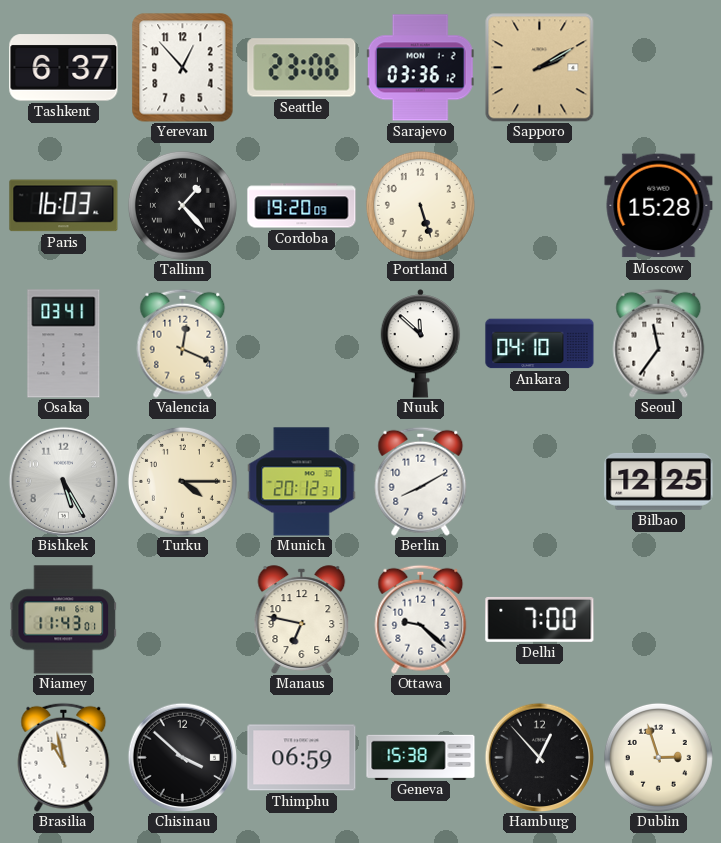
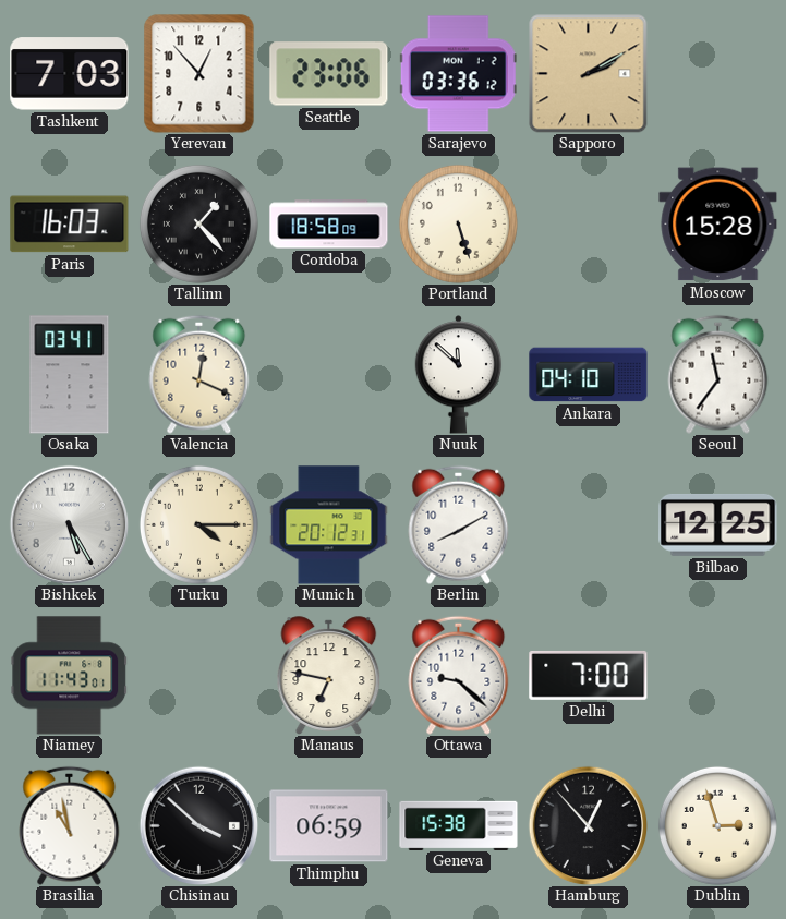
Tashkent: 6:37 -> 7:03 (70, 74)
Cordoba: 19:20 -> 18:58 (329, 225)
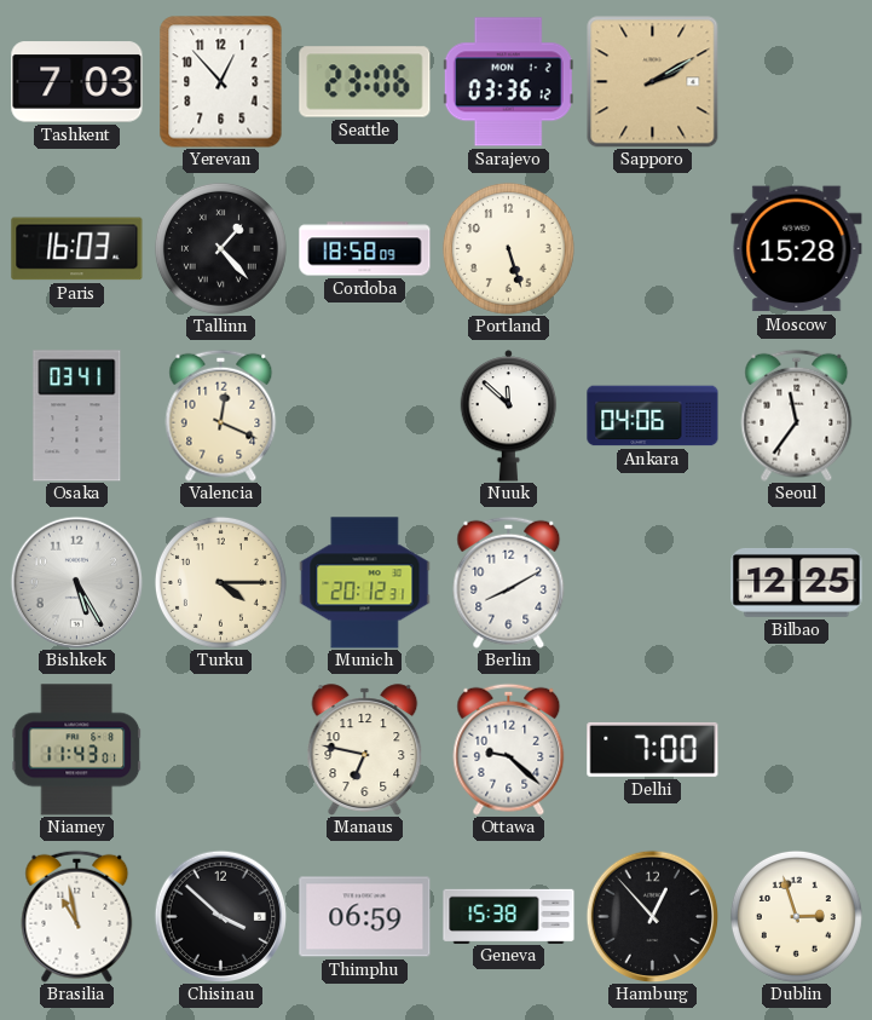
Ankara: 04:10 -> 04:06 (653, 416)
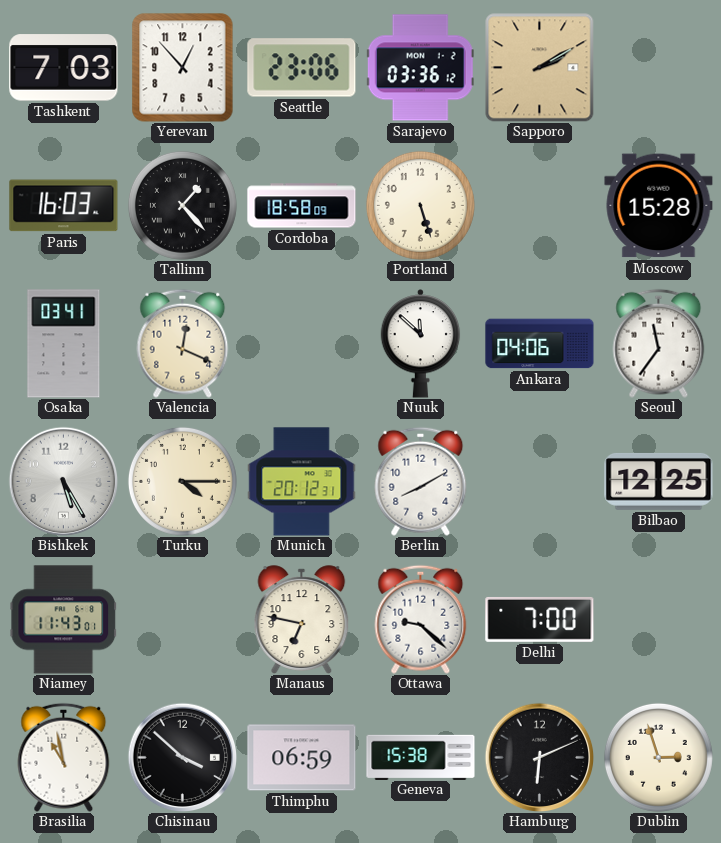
Hamburg: 12:53 -> 6:11 (539, 757)
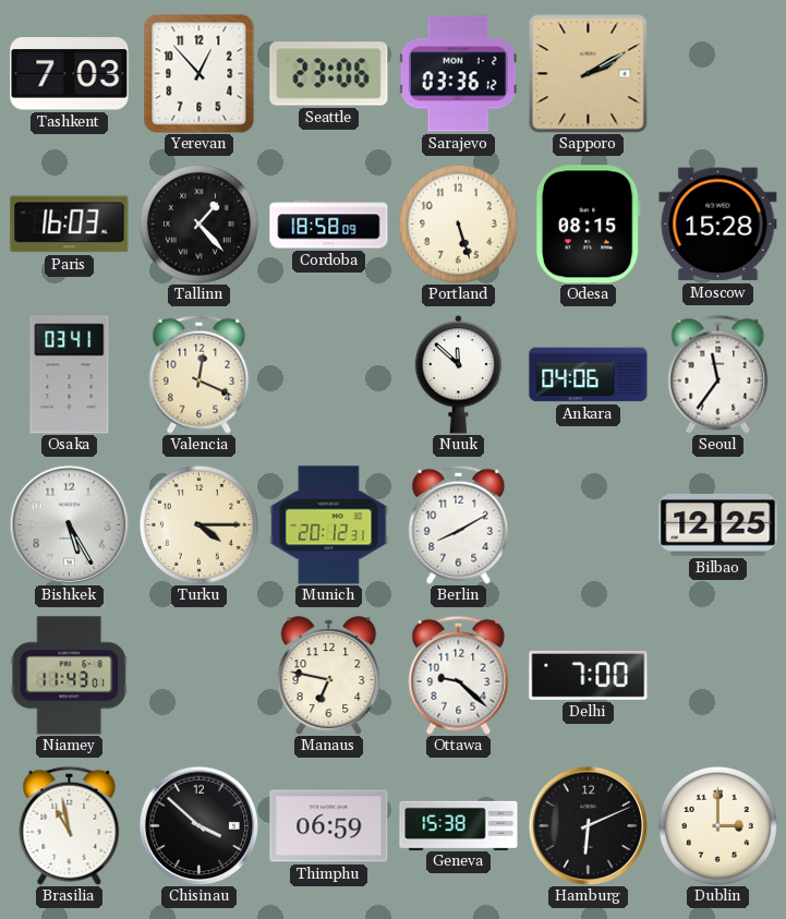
Odesa: none -> 08:15 (588, 225)
Dublin: 2:57 -> 3:00 (717, 825)
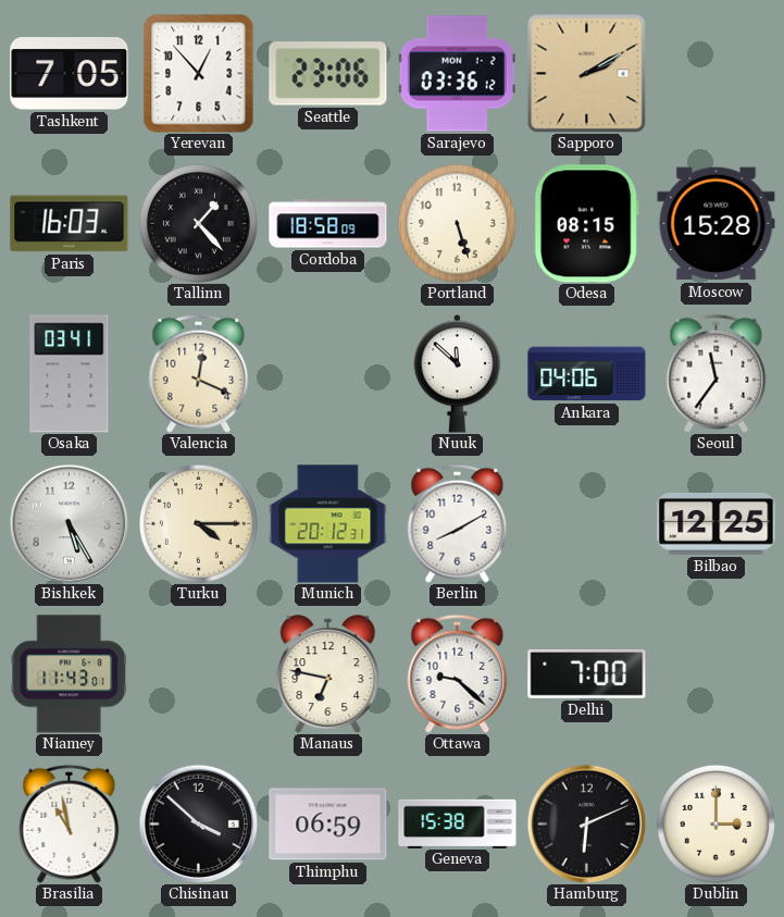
Tashkent: 7:03 -> 7:05 (70, 74)
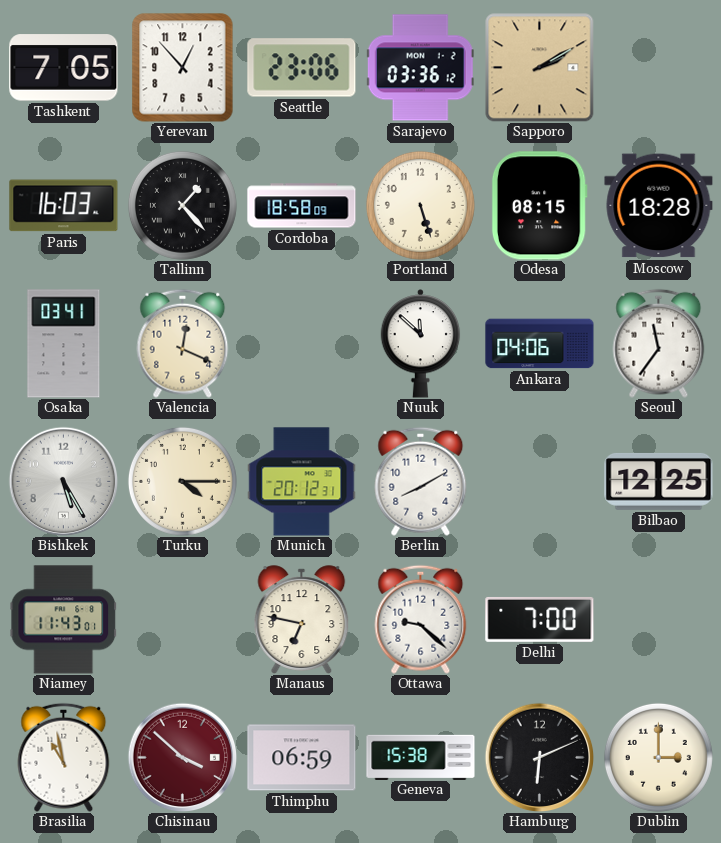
Moscow: 15:28 -> 18:28 (659, 206)
Chisinau dial: black -> burgundy (182, 757)
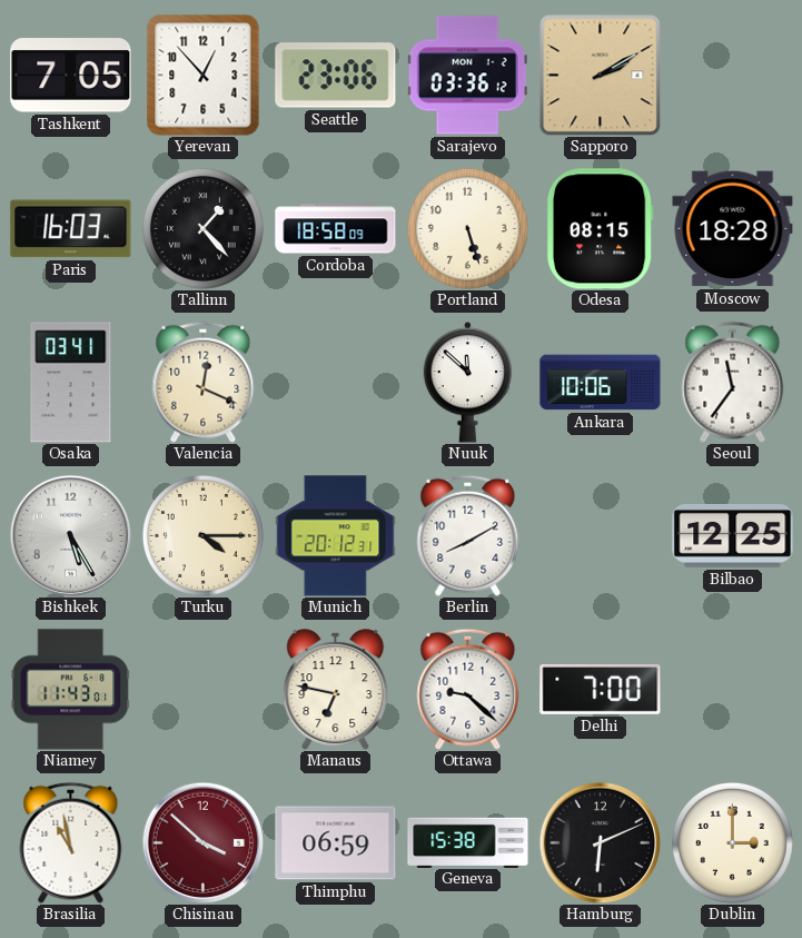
Ankara: 04:06 -> 10:06 (601, 383)
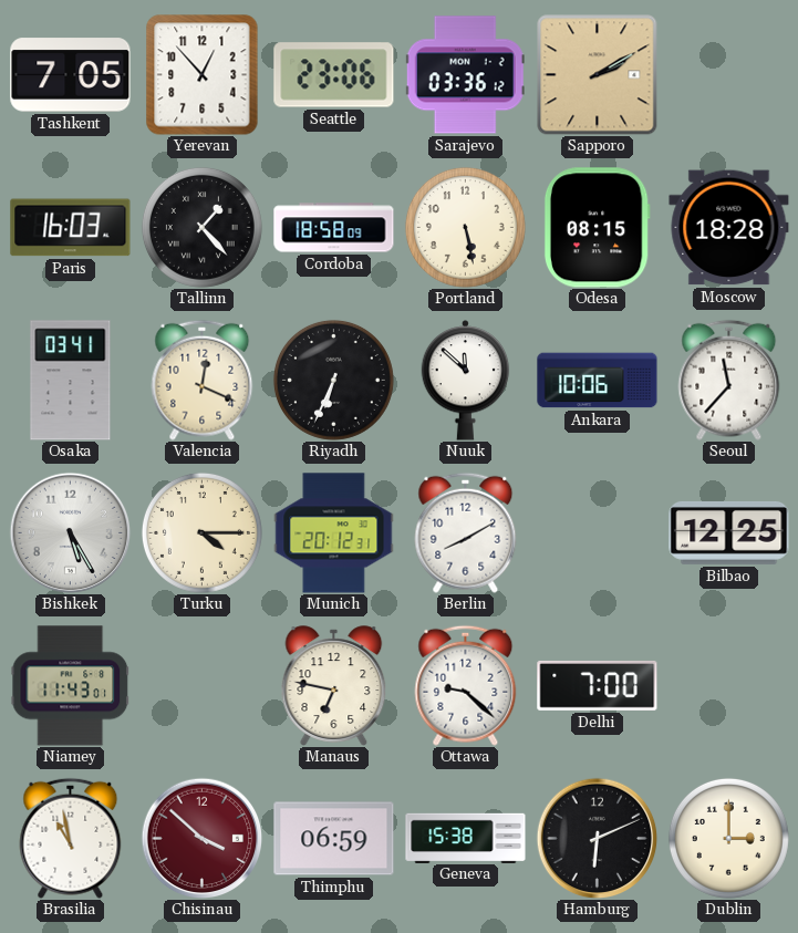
Portland: 5:27 -> 5:28 (465, 227)
Riyadh: none -> 6:34 (333, 380)
Seoul: 11:36 -> 11:37 (729, 380)
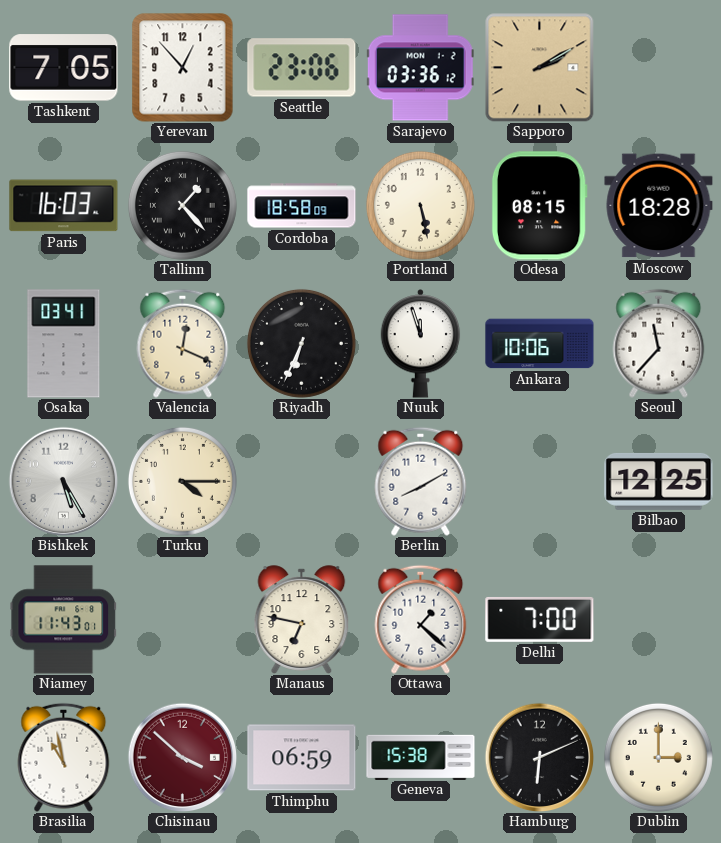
Nuuk: 11:52 -> 11:57 (421, 344)
Munich: 20:12 -> none (334, 533)
Ottawa: 9:22 -> 1:22 (421, 619)
